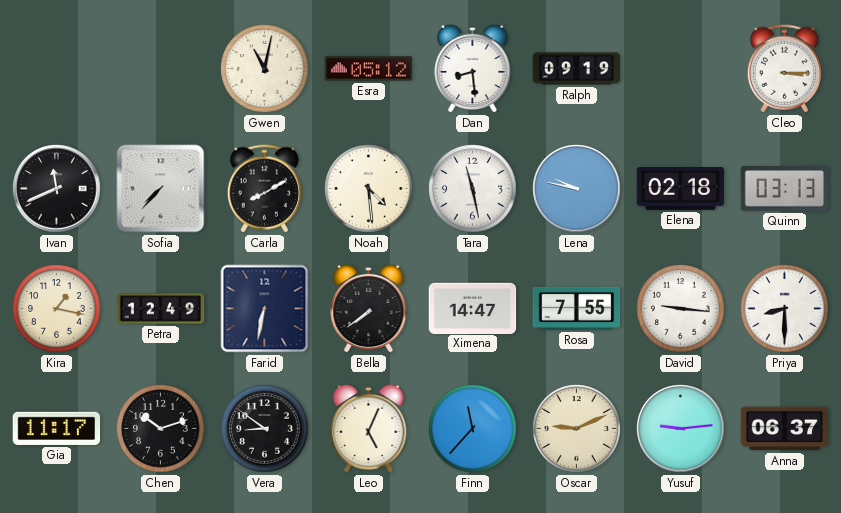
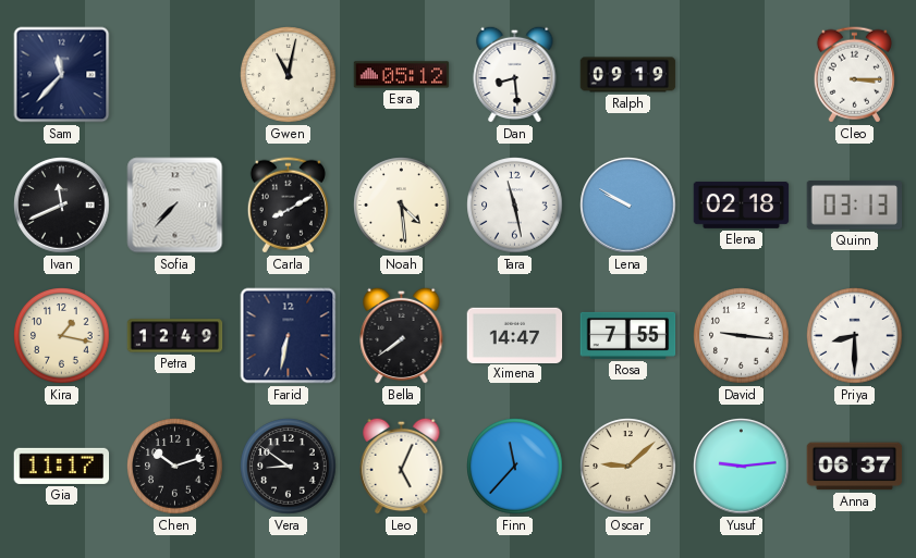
Sam: none -> 11:37 (62, 75)
Lena: 9:47 -> 9:50 (628, 206)
Oscar: 9:11 -> 9:08 (628, 467)
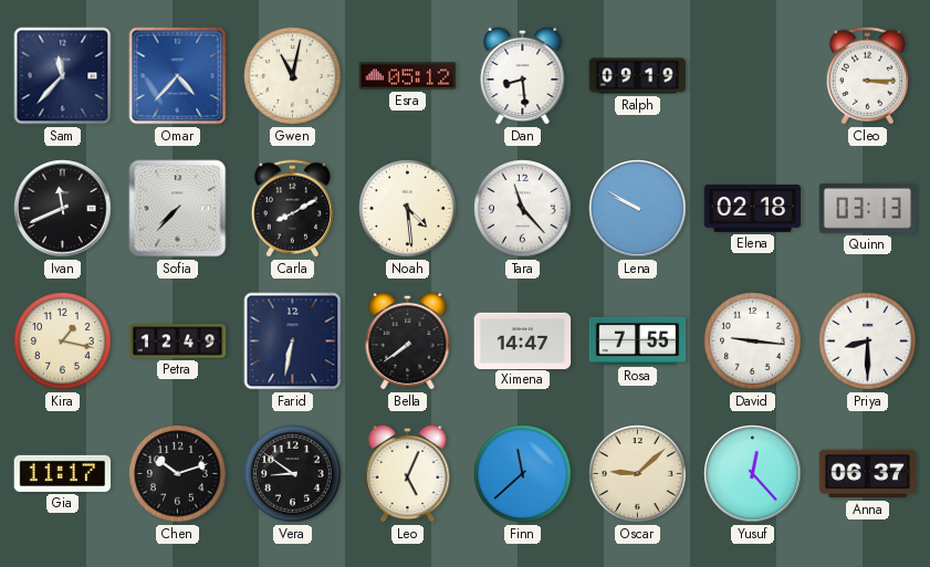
Omar: none -> 4:37 (178, 76)
Tara: 11:28 -> 11:23 (523, 209)
Finn: 11:37 -> 11:38 (523, 474)
Yusuf: 9:14 -> 12:23 (753, 474)
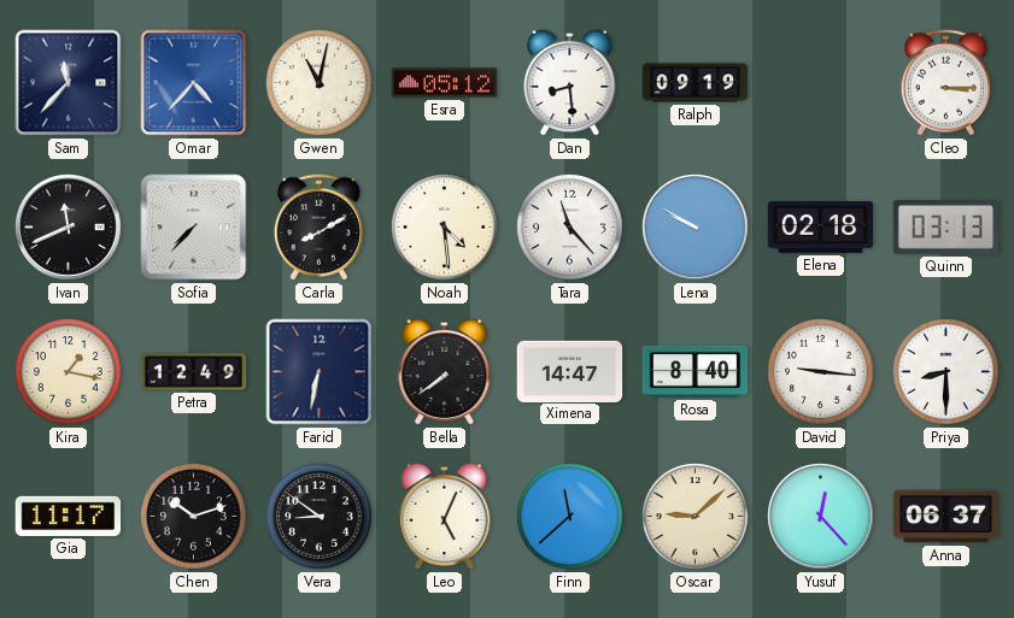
Rosa: 7:55 -> 8:40 (696, 371)
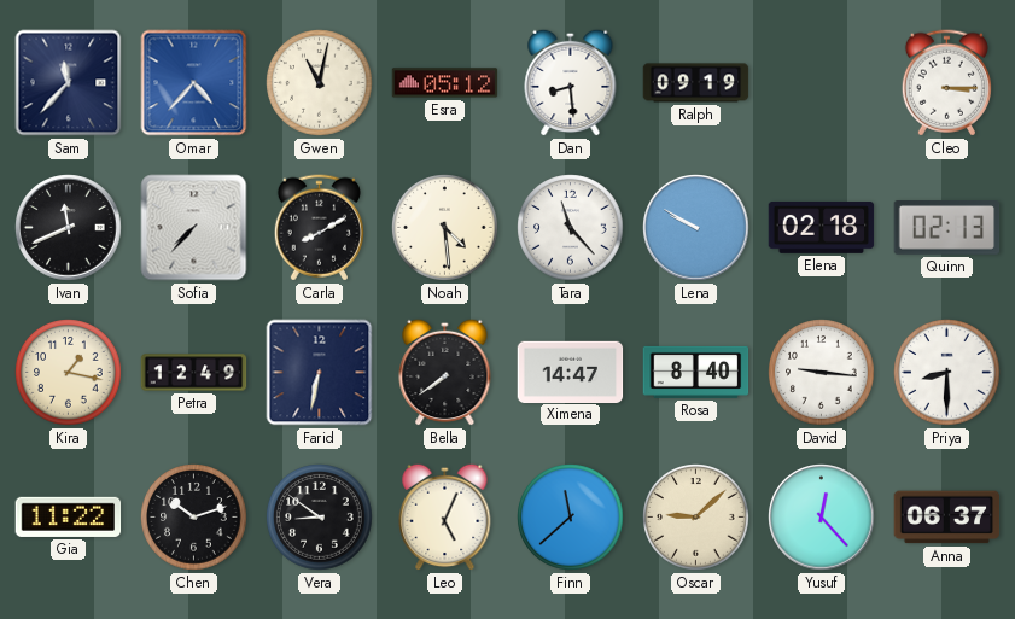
Quinn: 03:13 -> 02:13 (947, 228)
Gia: 11:17 -> 11:22 (69, 516)
